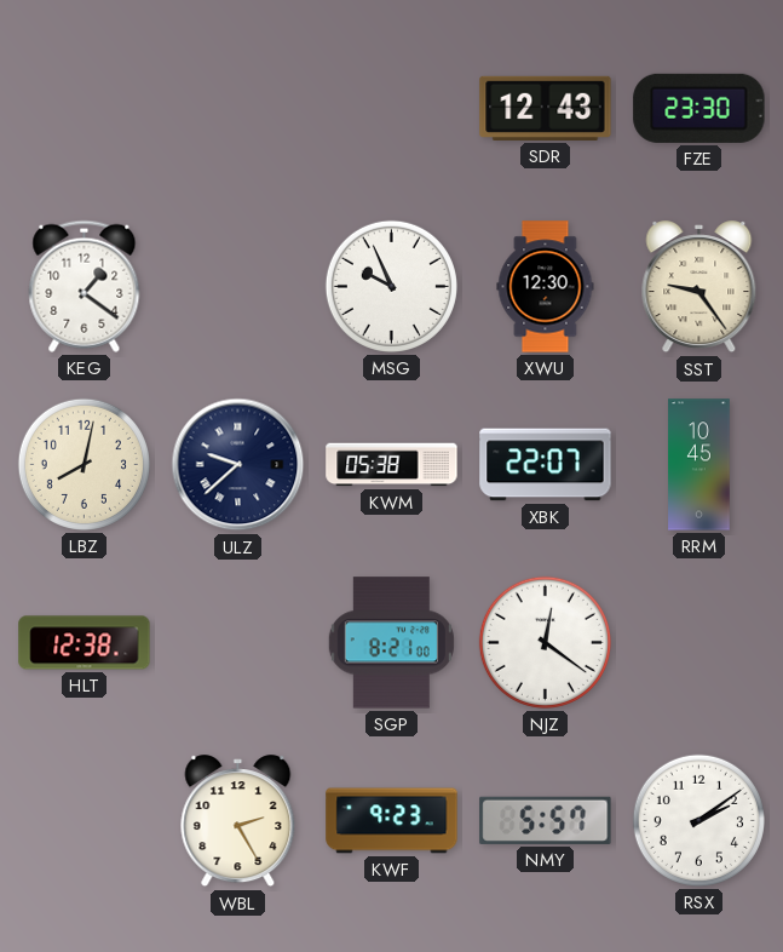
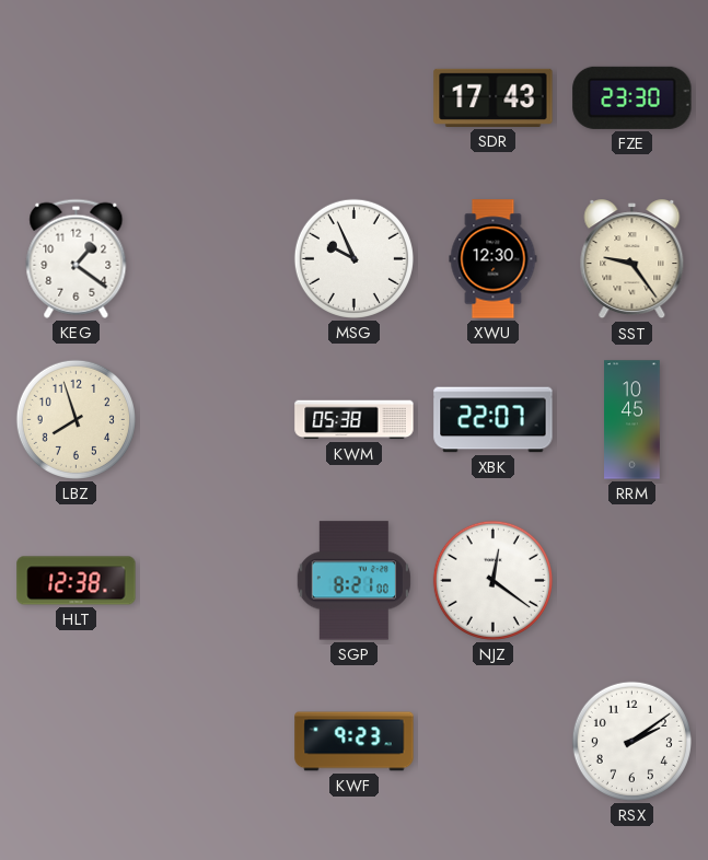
SDR: 12:43 -> 17:43 (494, 97)
LBZ: 8:02 -> 7:57 (76, 419)
ULZ: 9:38 -> none (238, 465)
WBL: 2:25 -> none (238, 821)
NMY: 5:57 -> none (546, 820)
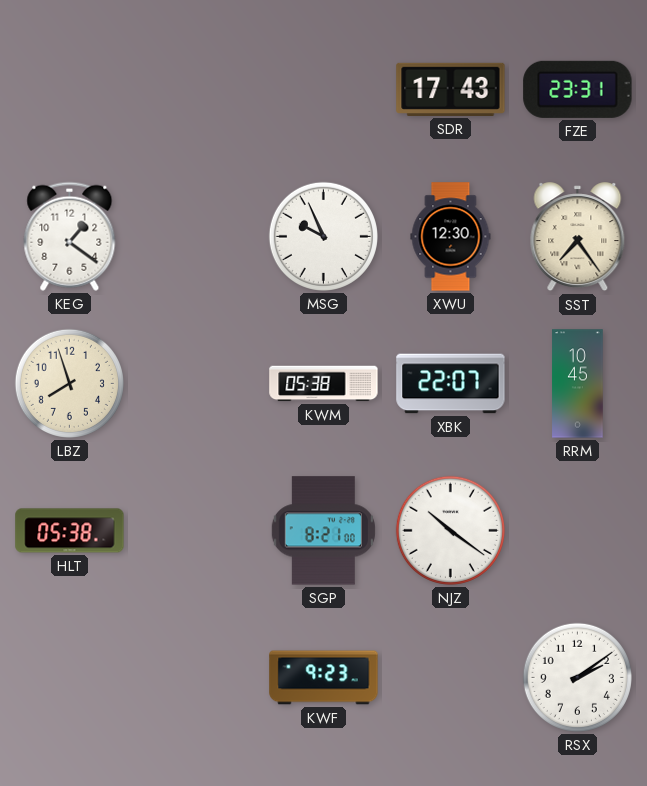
FZE: 23:30 -> 23:31 (578, 89)
SST: 9:24 -> 7:24 (578, 237)
HLT: 12:38 -> 05:38 (70, 531)
NJZ: 12:21 -> 10:21 (450, 530)
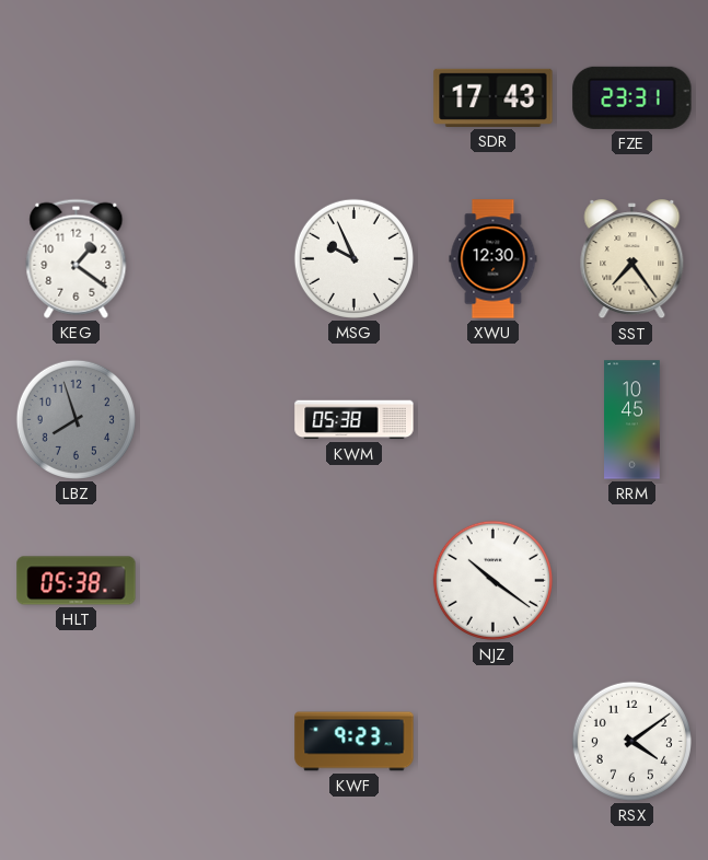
LBZ dial: cream -> grey (76, 419)
XBK: 22:07 -> none (451, 384)
SGP: 8:21 -> none (323, 531)
RSX: 2:09 -> 4:09 (631, 741)
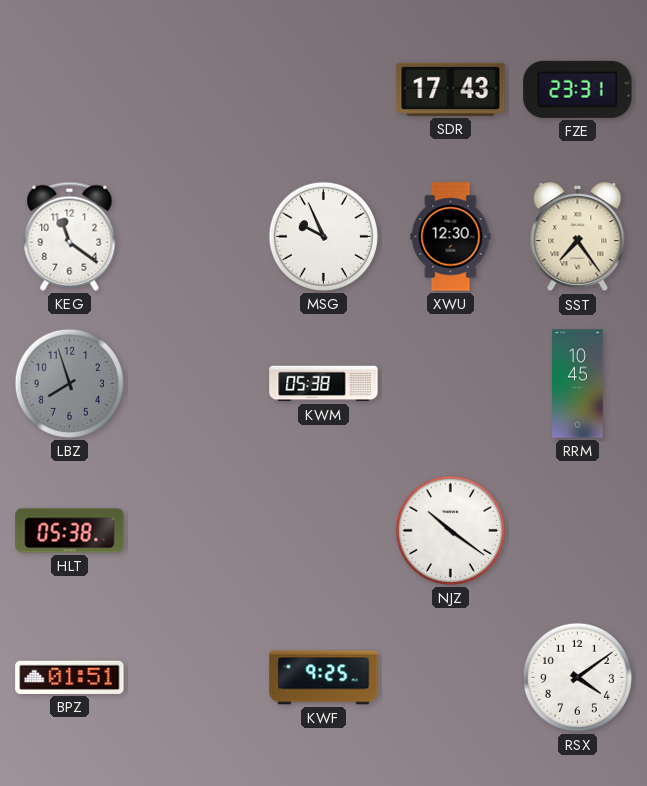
KEG: 1:21 -> 11:21 (70, 236)
BPZ: none -> 01:51 (70, 677)
KWF: 9:23 -> 9:25 (324, 678)
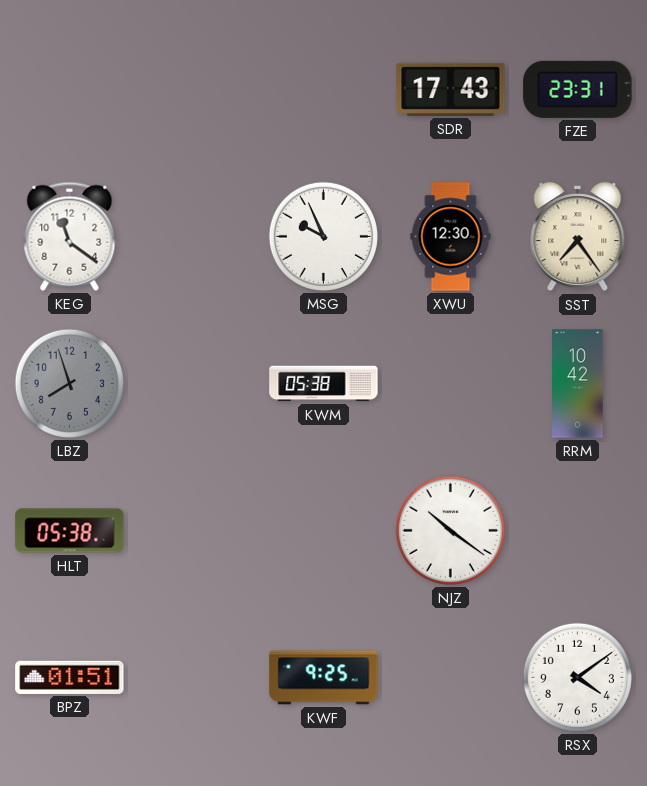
RRM: 10:45 -> 10:42 (578, 384)
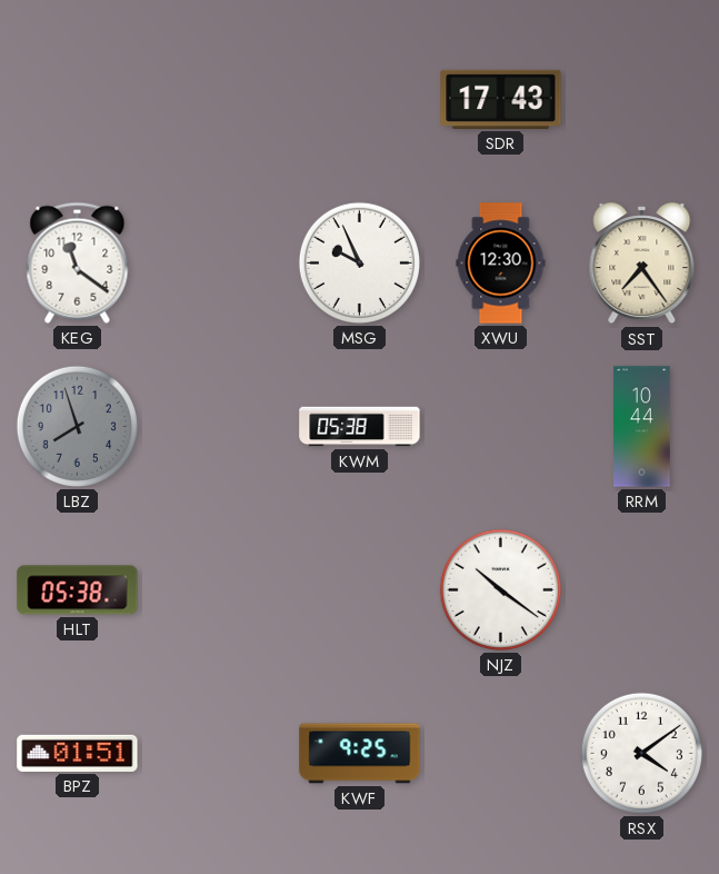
FZE: 23:31 -> none (578, 89)
RRM: 10:42 -> 10:44 (642, 427)
